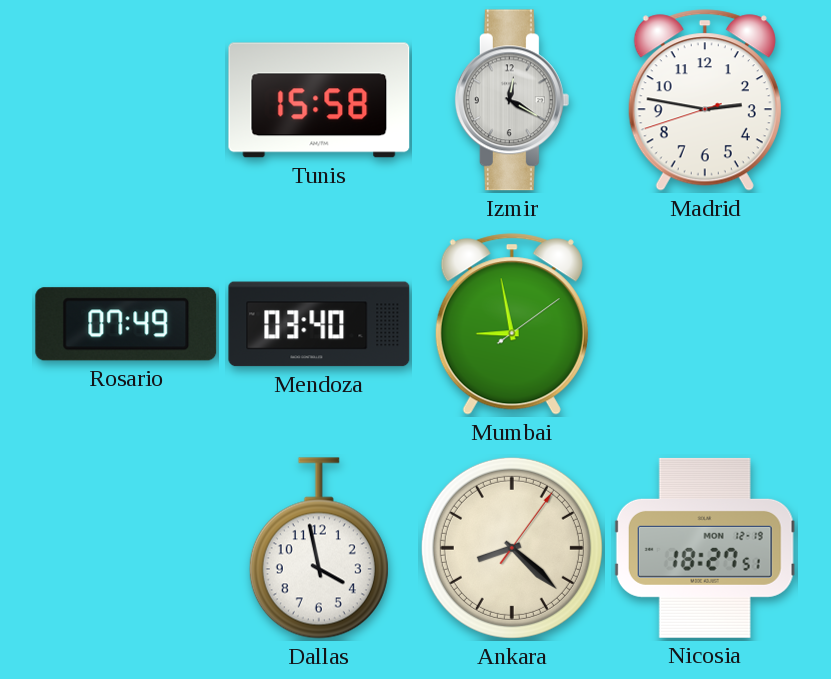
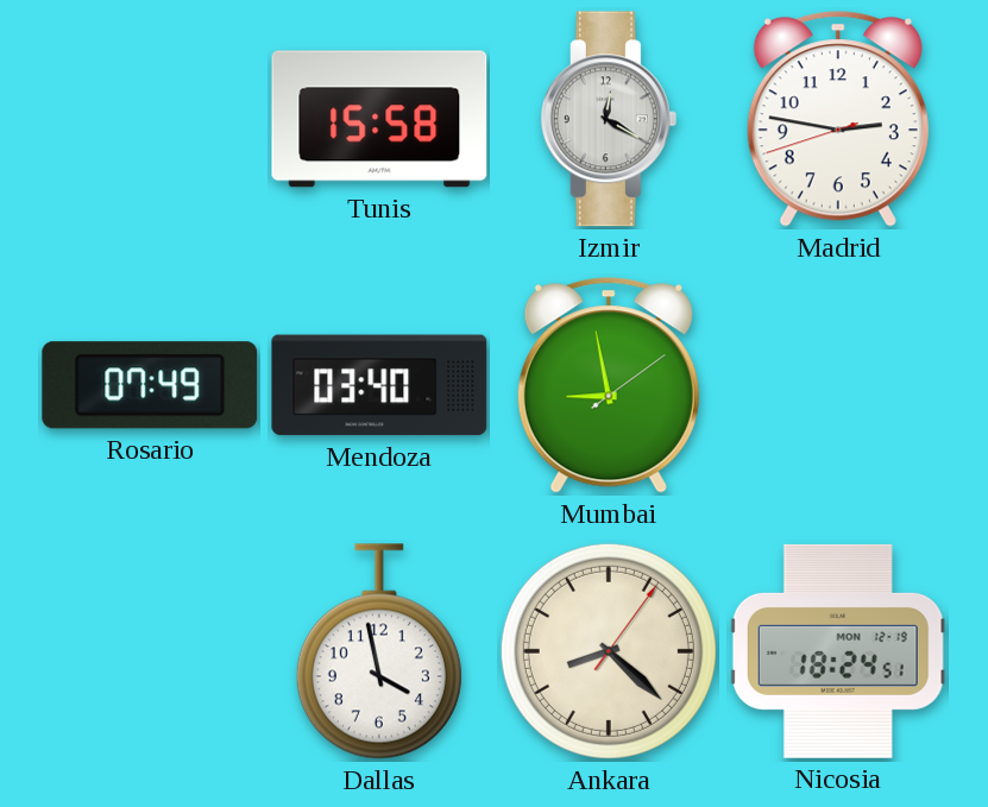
Nicosia: 18:27 -> 18:24 (838, 651)
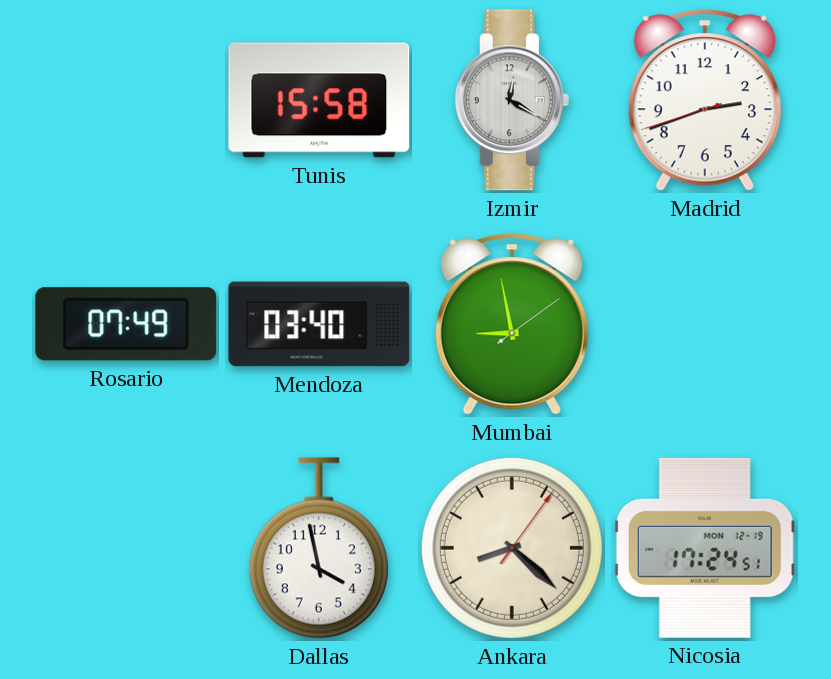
Madrid: 2:46 -> 2:41 (705, 100)
Nicosia: 18:24 -> 17:24 (705, 548)
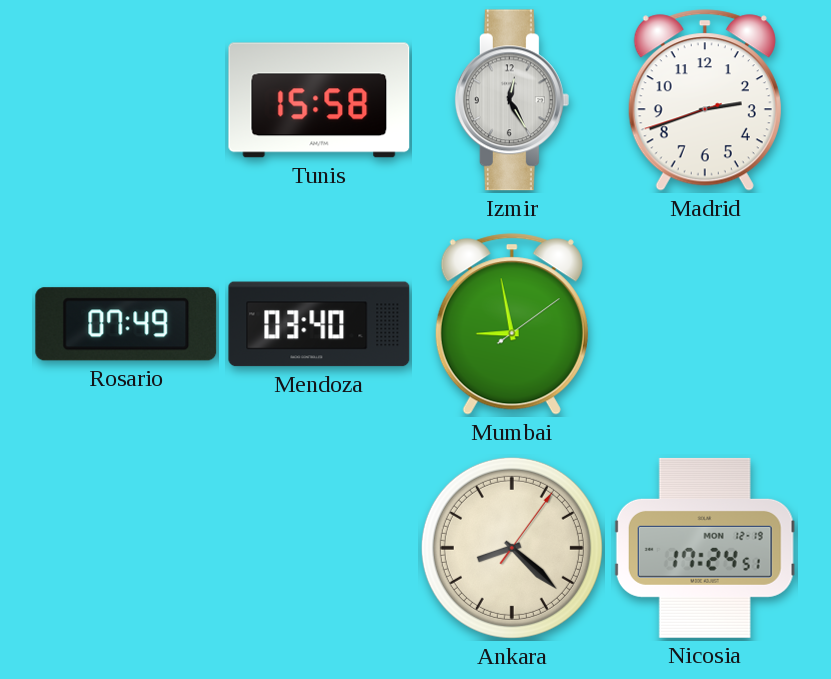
Izmir: 12:20 -> 12:25 (512, 100)
Dallas: 3:58 -> none (319, 548)
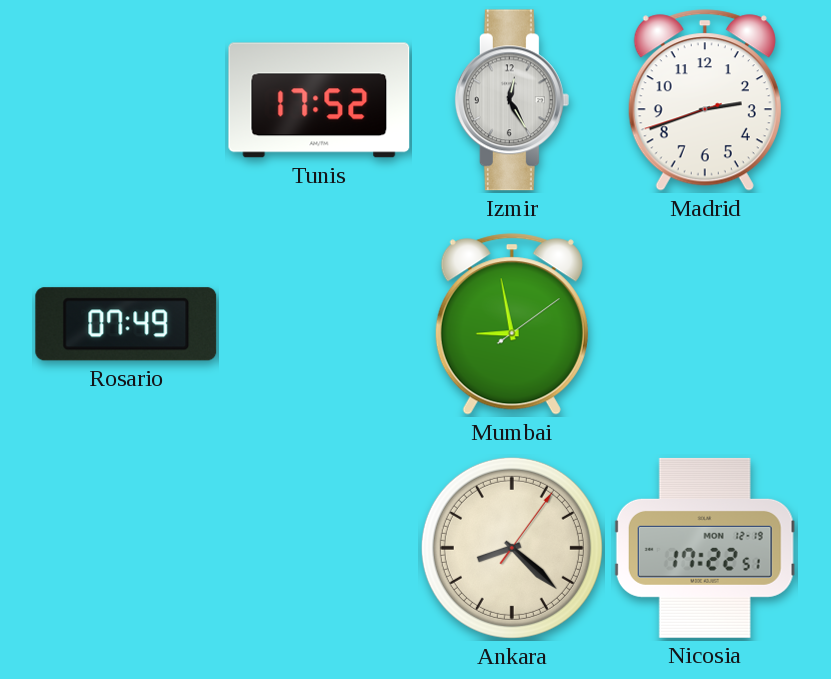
Tunis: 15:58 -> 17:52 (319, 100)
Mendoza: 03:40 -> none (319, 324)
Nicosia: 17:24 -> 17:22 (705, 548)
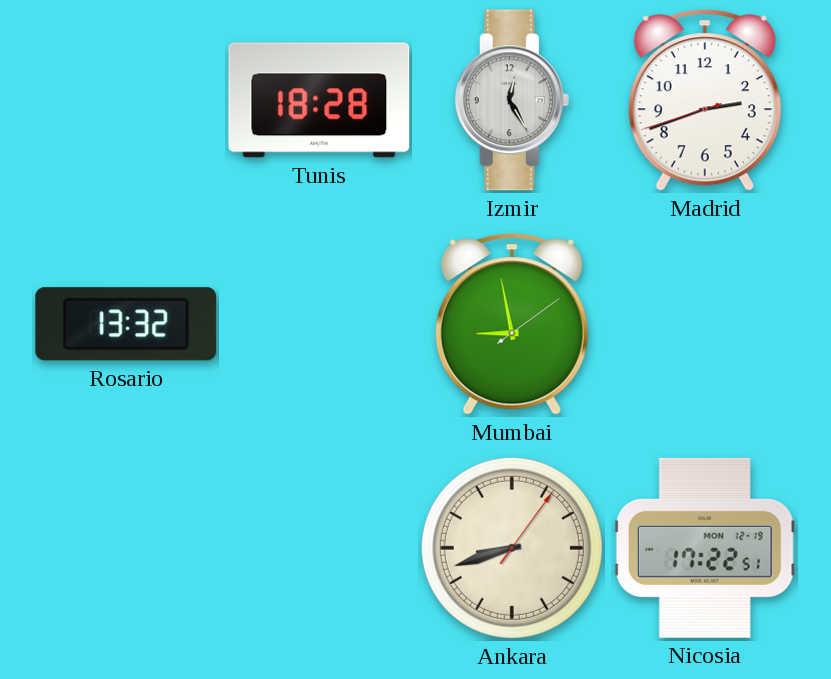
Tunis: 17:52 -> 18:28 (319, 100)
Rosario: 07:49 -> 13:32 (126, 324)
Ankara: 8:22 -> 8:42 (512, 548)
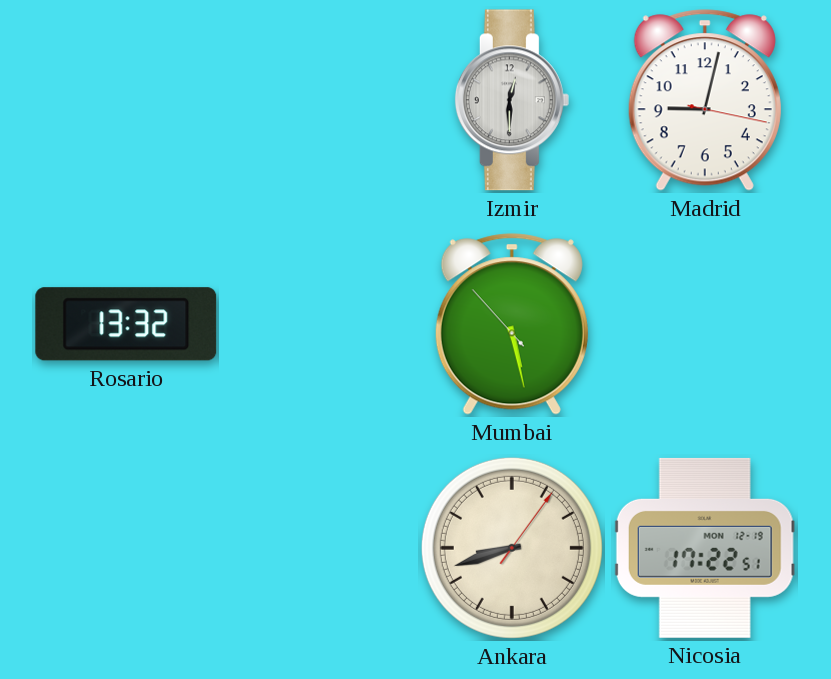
Tunis: 18:28 -> none (319, 100)
Izmir: 12:25 -> 12:30 (512, 100)
Madrid: 2:41 -> 9:02 (705, 100)
Mumbai: 8:58 -> 5:27 (512, 324)
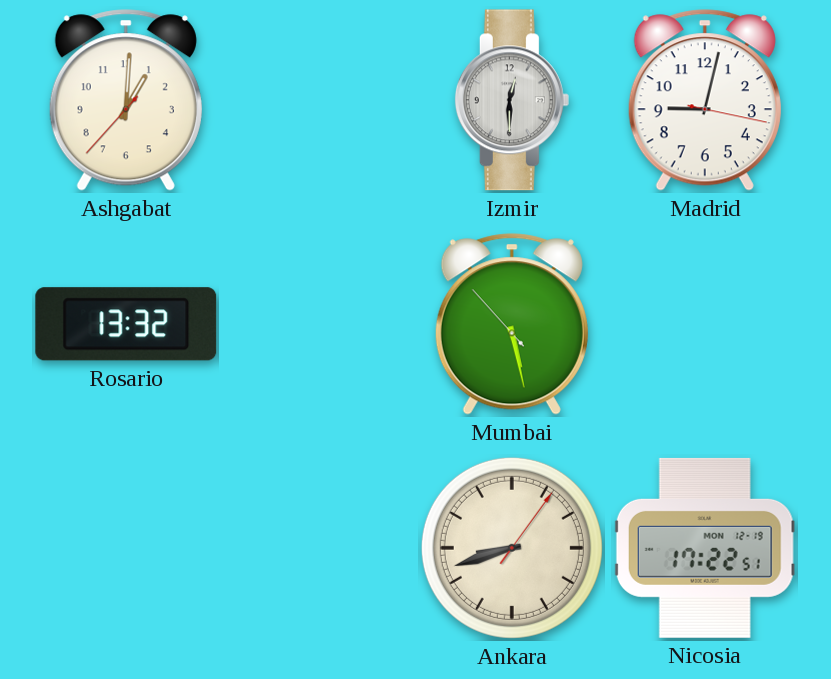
Ashgabat: none -> 1:00 (126, 100)
